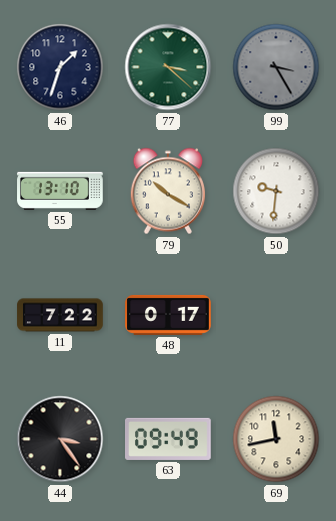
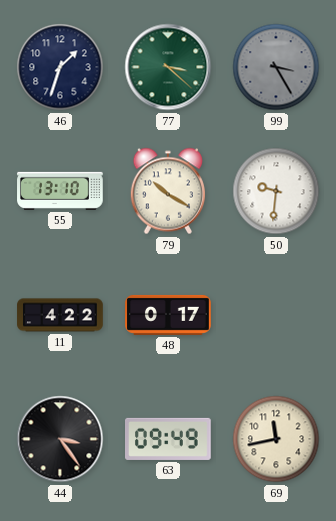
11: 7:22 -> 4:22 (60, 315)
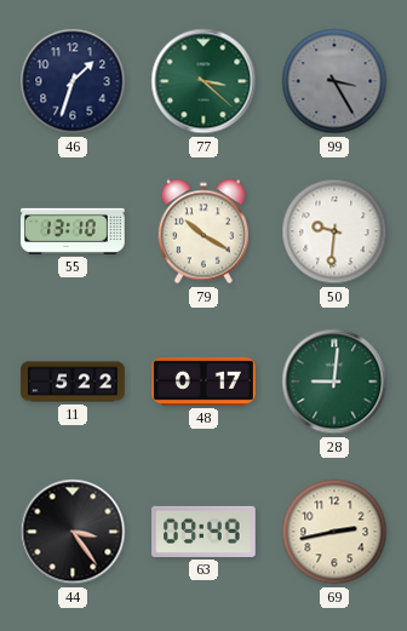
11: 4:22 -> 5:22 (73, 382)
28: none -> 9:01 (334, 382)
69: 11:43 -> 2:43 (334, 532)
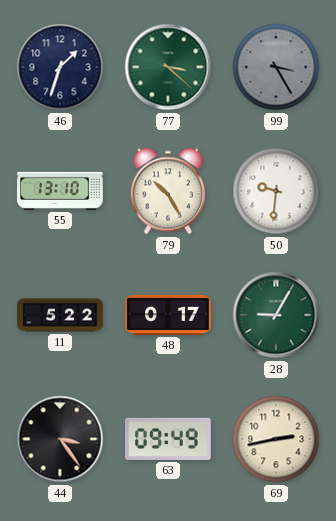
79: 10:20 -> 10:25 (167, 191)
28: 9:01 -> 9:05 (276, 315)
